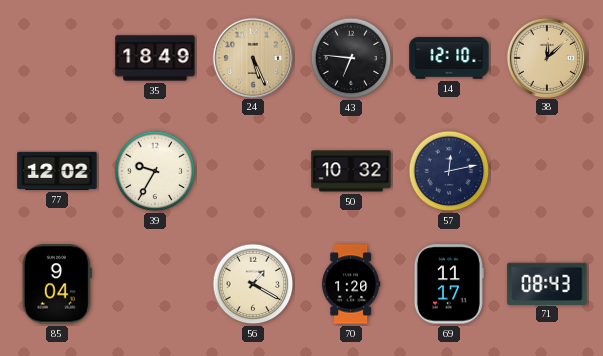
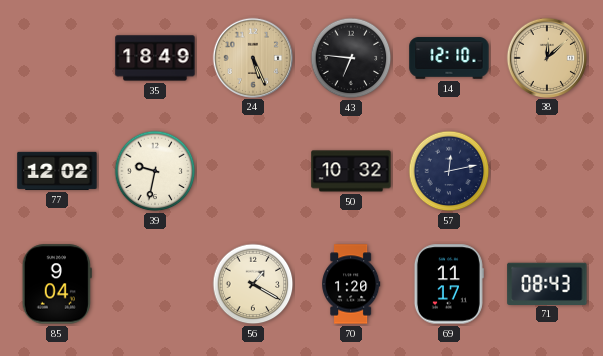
39: 9:35 -> 9:32 (155, 171)
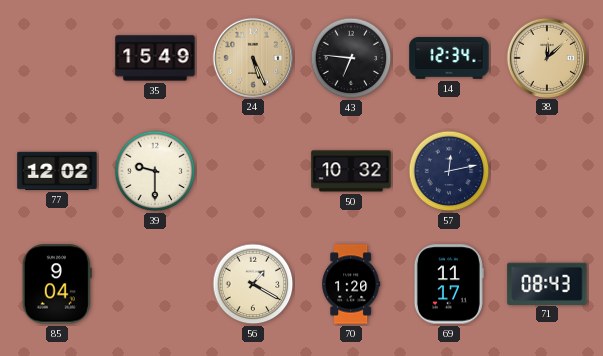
35: 18:49 -> 15:49 (155, 58)
14: 12:10 -> 12:34 (449, 58)
39: 9:32 -> 9:30 (155, 171)
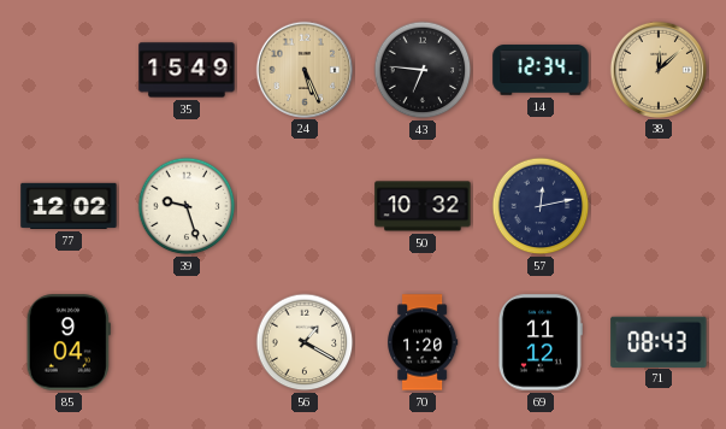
39: 9:30 -> 9:27 (187, 206)
69: 11:17 -> 11:12 (541, 342)
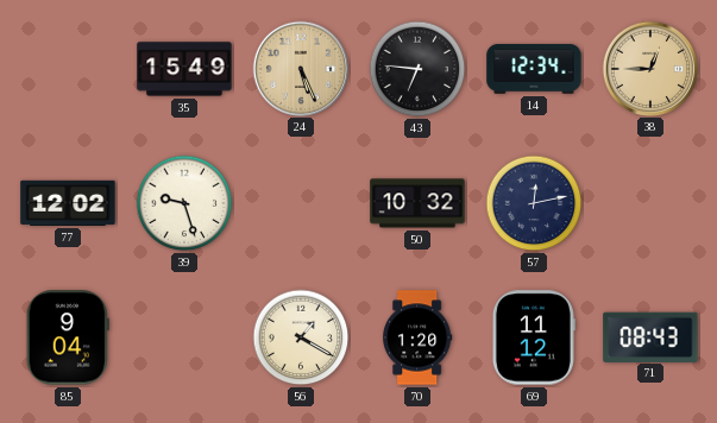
38: 12:08 -> 12:45 (649, 68)
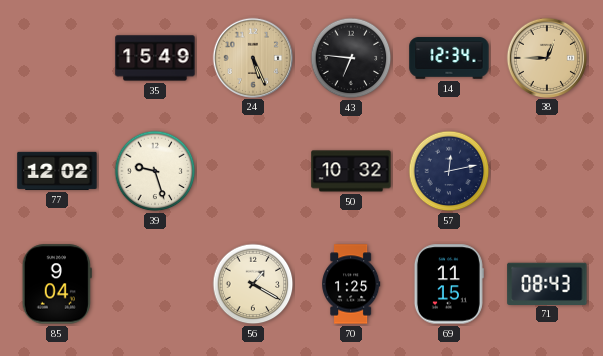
70: 1:20 -> 1:25 (352, 284)
69: 11:12 -> 11:15 (449, 284)
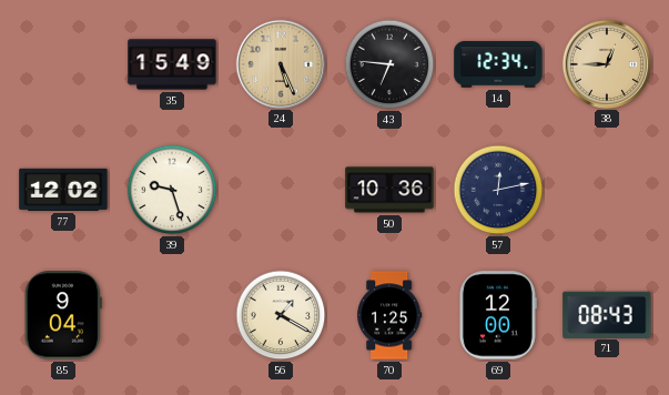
50: 10:32 -> 10:36 (389, 190)
69: 11:15 -> 12:00 (498, 315)
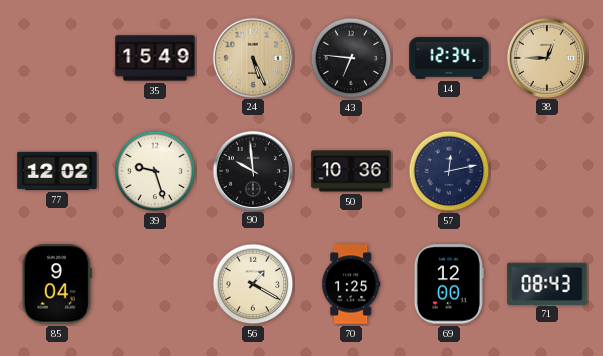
90: none -> 9:59 (252, 170)
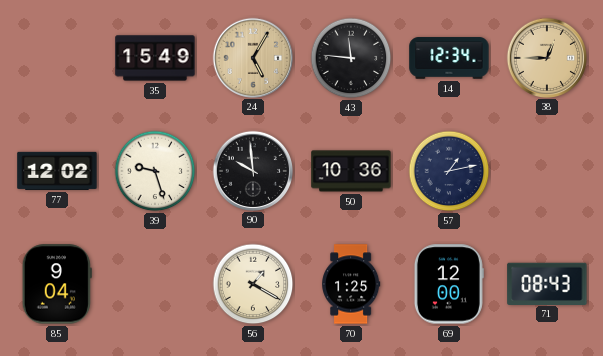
24: 5:26 -> 5:05 (252, 57)
43: 6:46 -> 11:46 (351, 58)
57: 12:13 -> 1:13 (449, 171)
